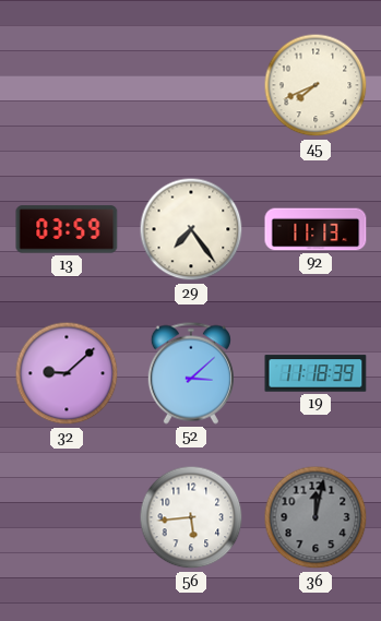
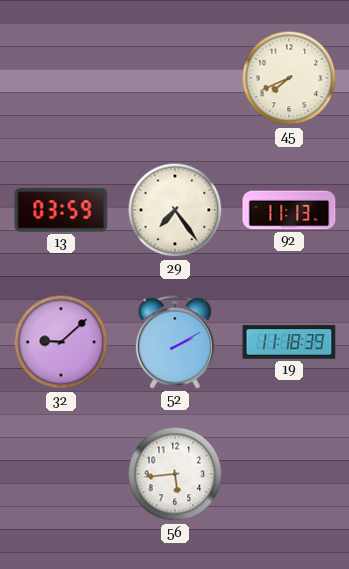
52: 3:08 -> 2:10 (175, 342)
36: 12:02 -> none (315, 517)
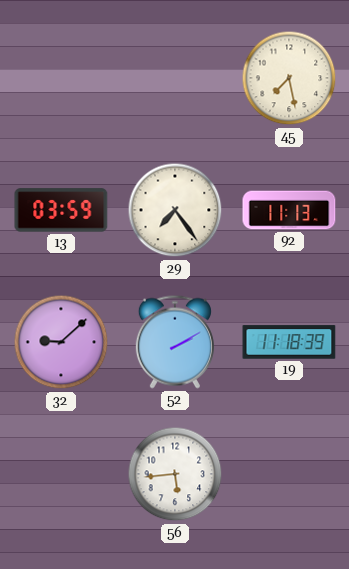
45: 7:41 -> 7:28 (289, 78)
